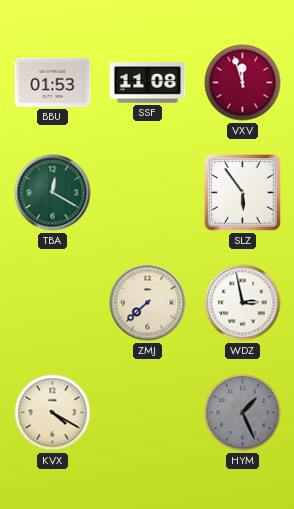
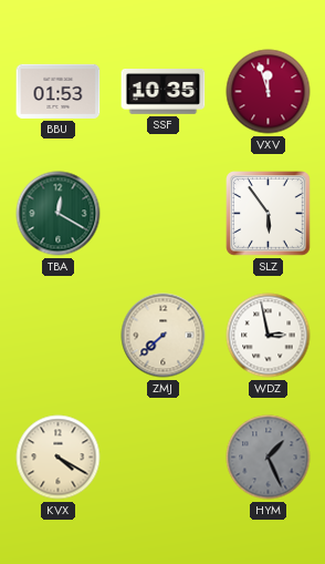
SSF: 11:08 -> 10:35 (164, 92)
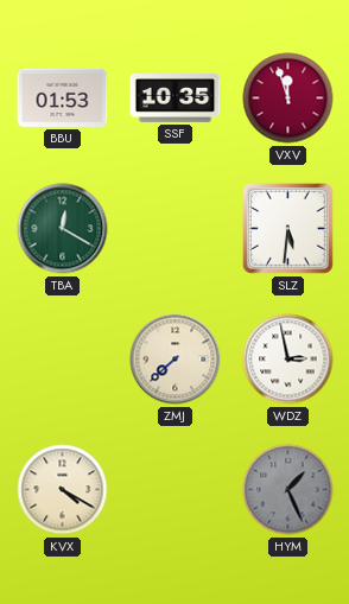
SLZ: 5:54 -> 5:31 (288, 229)
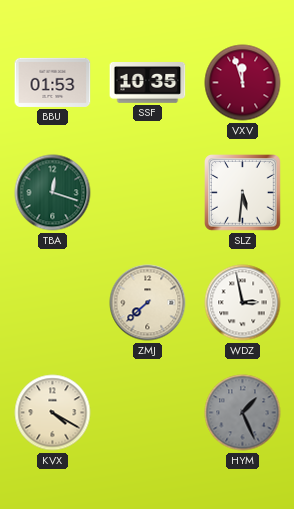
TBA: 12:20 -> 12:18 (53, 193)
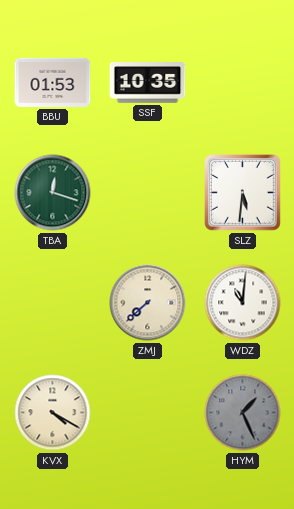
VXV: 11:57 -> none (243, 83)
WDZ: 2:58 -> 11:01 (243, 303)
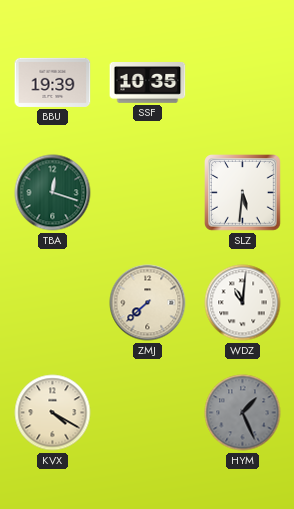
BBU: 01:53 -> 19:39 (53, 82)
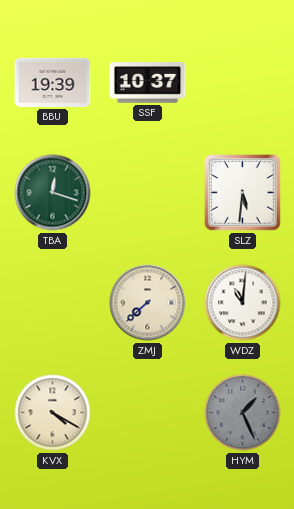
SSF: 10:35 -> 10:37 (148, 83)
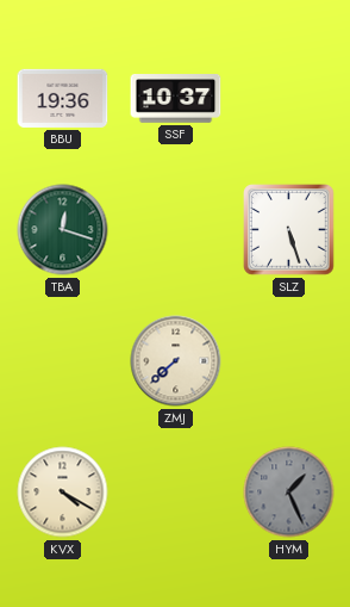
BBU: 19:39 -> 19:36 (63, 98)
SLZ: 5:31 -> 5:27 (289, 230)
WDZ: 11:01 -> none (243, 303)
